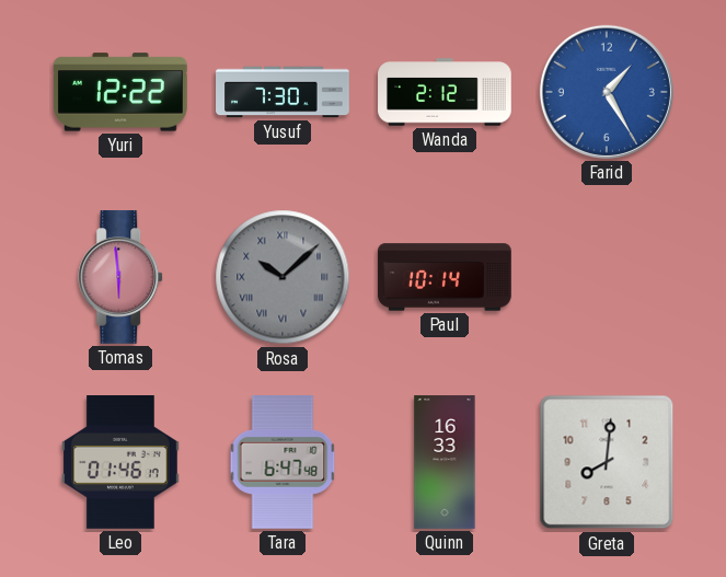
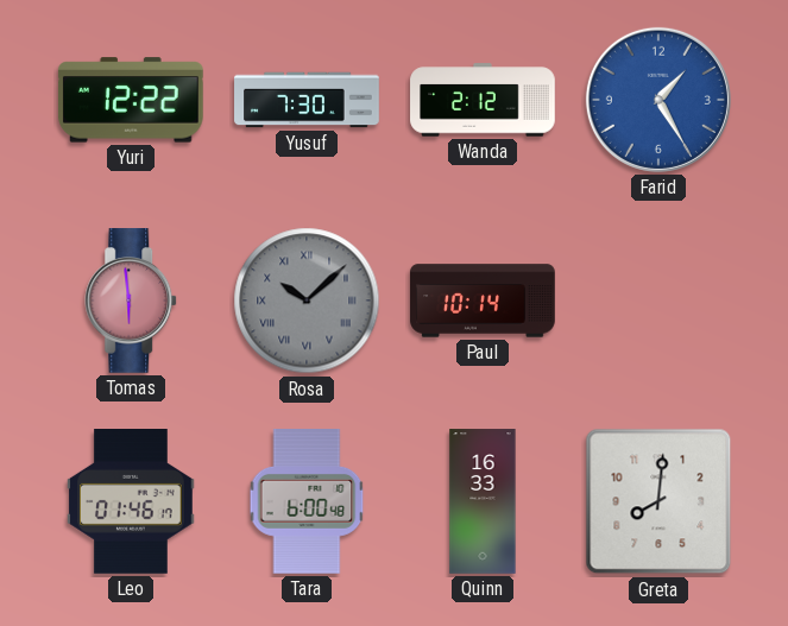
Tara: 6:47 -> 6:00 (307, 502)
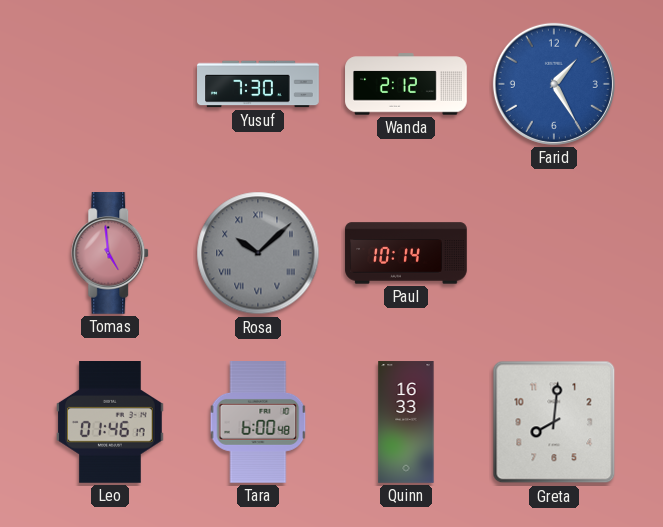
Yuri: 12:22 -> none (131, 100)
Tomas: 5:59 -> 4:59 (111, 254)
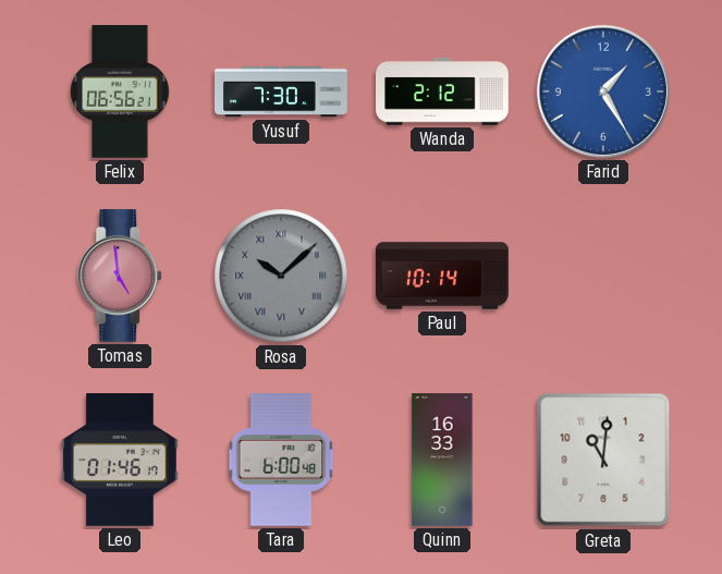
Felix: none -> 06:56 (120, 93)
Greta: 8:01 -> 11:01 (603, 460)
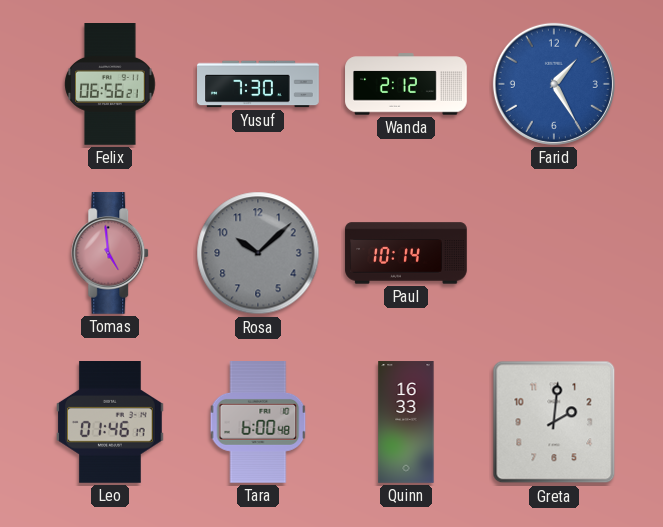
Rosa numerals: Roman -> Arabic (258, 253)
Greta: 11:01 -> 2:01 (554, 422)
